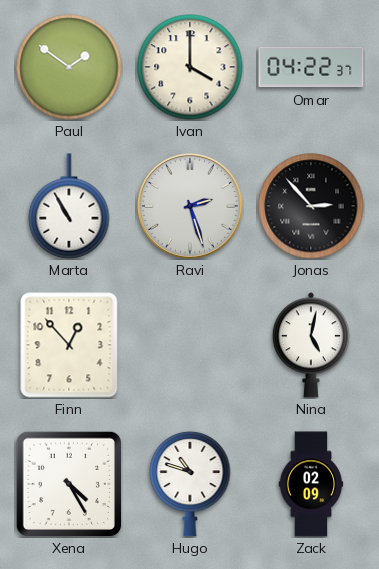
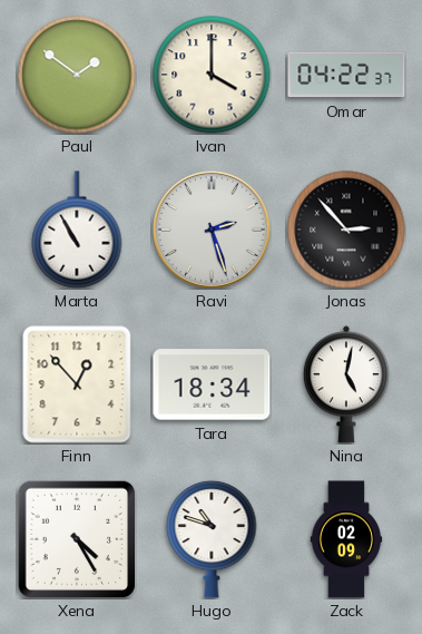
Tara: none -> 18:34 (212, 384)
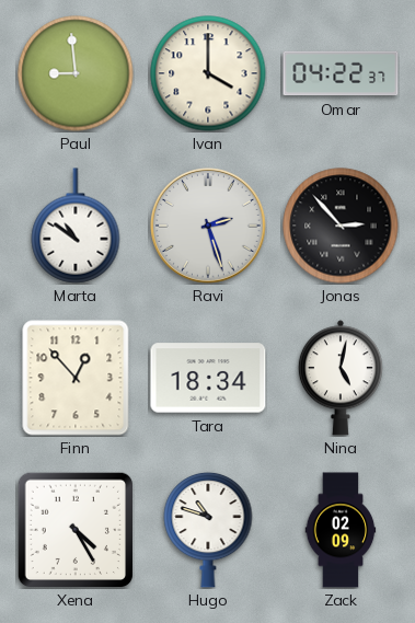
Paul: 1:51 -> 8:59 (76, 73)
Marta: 10:55 -> 10:51 (76, 226)
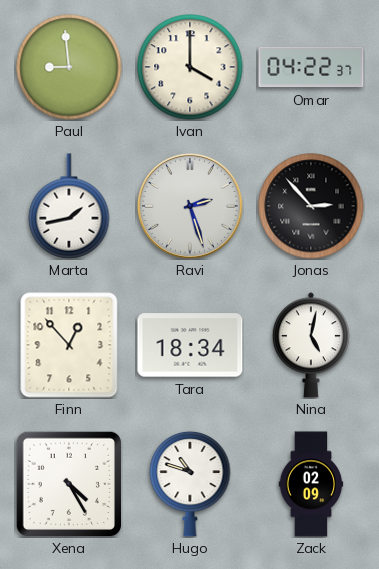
Marta: 10:51 -> 1:43 (69, 206)
